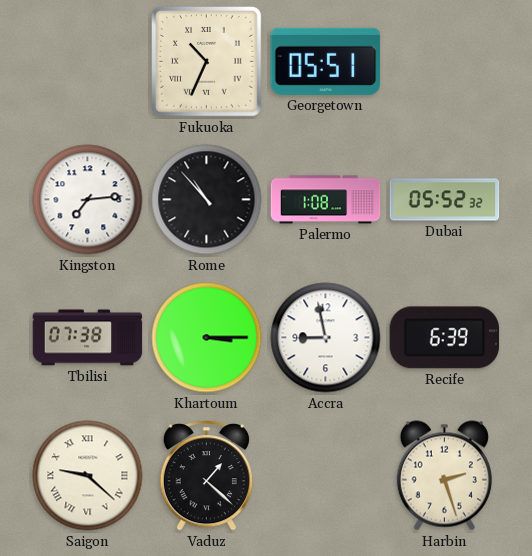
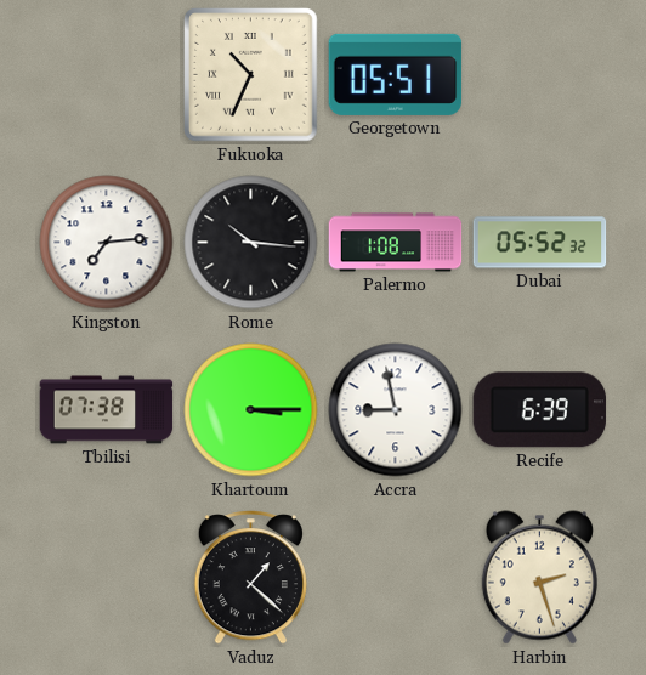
Rome: 10:53 -> 10:16 (251, 243)
Saigon: 9:22 -> none (88, 476)
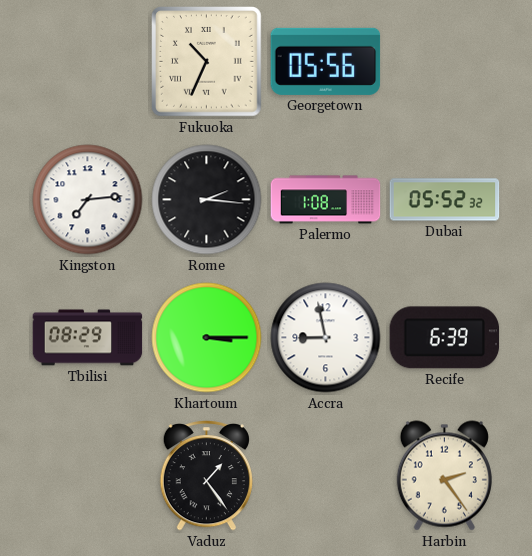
Georgetown: 05:51 -> 05:56 (326, 61)
Rome: 10:16 -> 2:16 (207, 200)
Tbilisi: 07:38 -> 08:29 (88, 338)
Vaduz: 1:22 -> 1:24 (206, 476)
Harbin: 2:27 -> 2:24 (444, 476)
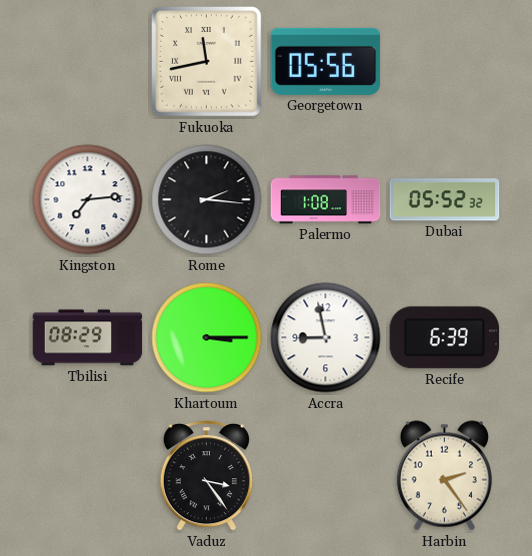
Fukuoka: 10:34 -> 11:43 (207, 62)
Vaduz: 1:24 -> 3:24 (206, 476)
